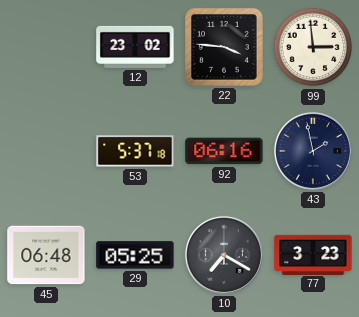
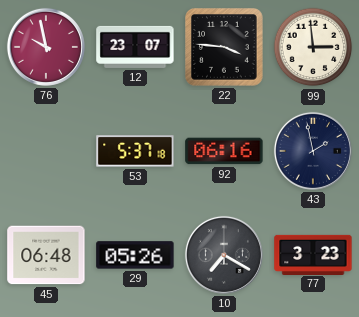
76: none -> 9:58 (46, 47)
12: 23:02 -> 23:07 (135, 47)
29: 05:25 -> 05:26 (135, 255)
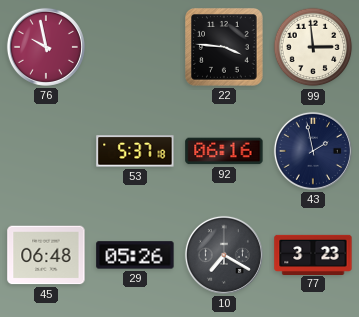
12: 23:07 -> none (135, 47)
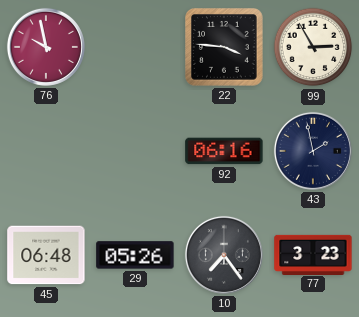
99: 2:59 -> 2:55 (313, 47)
53: 5:37 -> none (135, 151)
10: 7:20 -> 7:24 (224, 255)
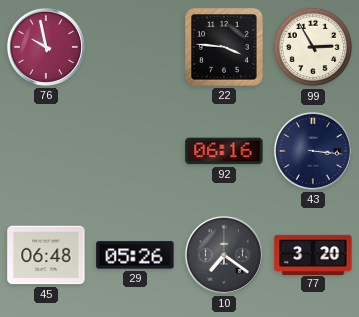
43: 1:58 -> 3:16 (313, 151)
10: 7:24 -> 7:21 (224, 255)
77: 3:23 -> 3:20 (313, 254)
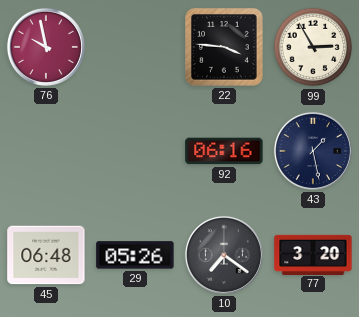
43: 3:16 -> 1:28 (313, 151)
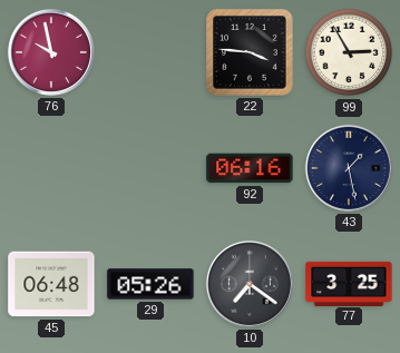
77: 3:20 -> 3:25 (349, 283)
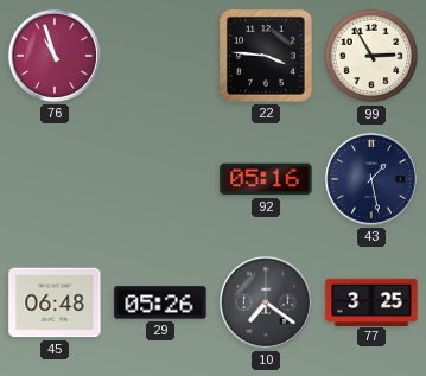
76: 9:58 -> 10:57 (55, 56)
92: 06:16 -> 05:16 (266, 179)
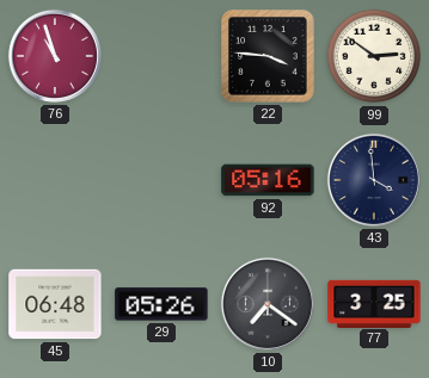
99: 2:55 -> 2:51 (374, 56)
43: 1:28 -> 3:59 (374, 180)
